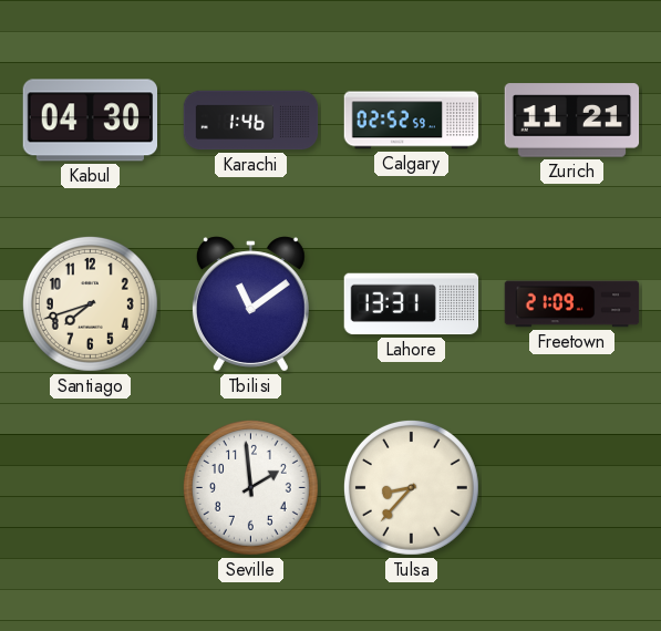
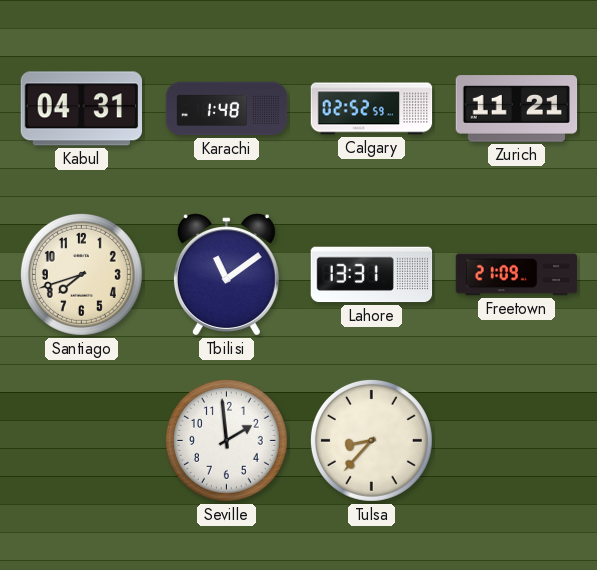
Kabul: 04:30 -> 04:31 (81, 109)
Karachi: 1:46 -> 1:48 (227, 109)
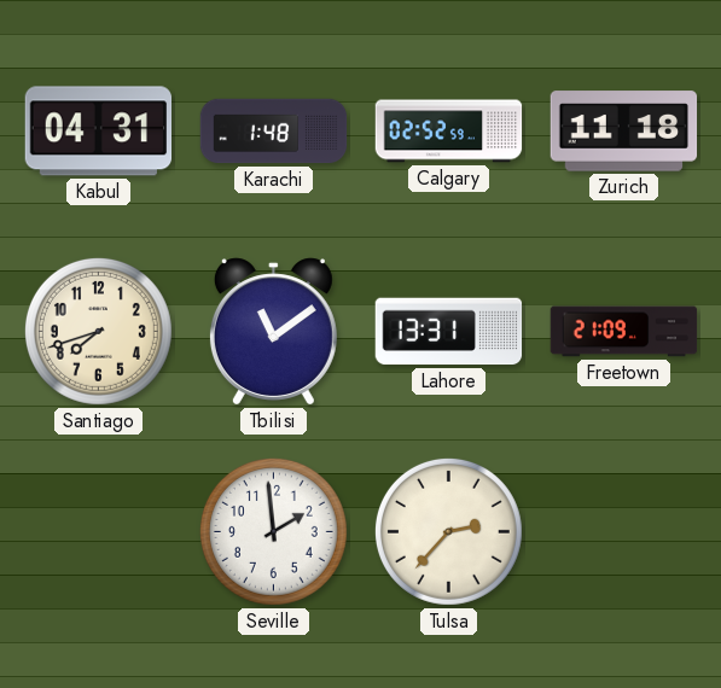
Zurich: 11:21 -> 11:18 (624, 132)
Tulsa: 8:37 -> 2:37 (448, 531)
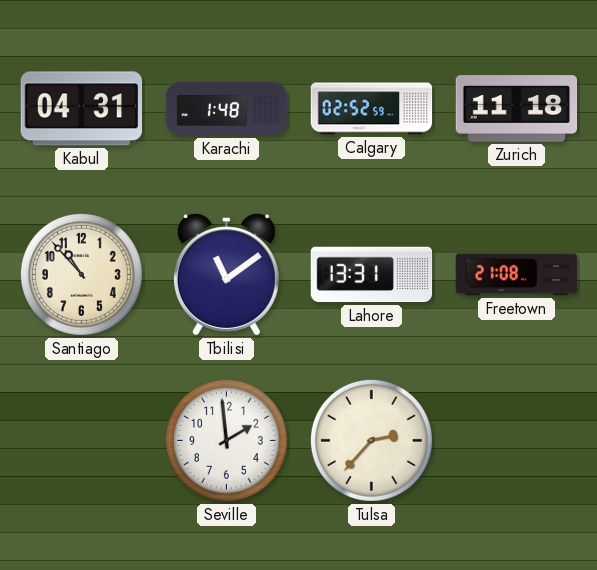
Santiago: 7:42 -> 10:53 (81, 274)
Freetown: 21:09 -> 21:08 (517, 275)
